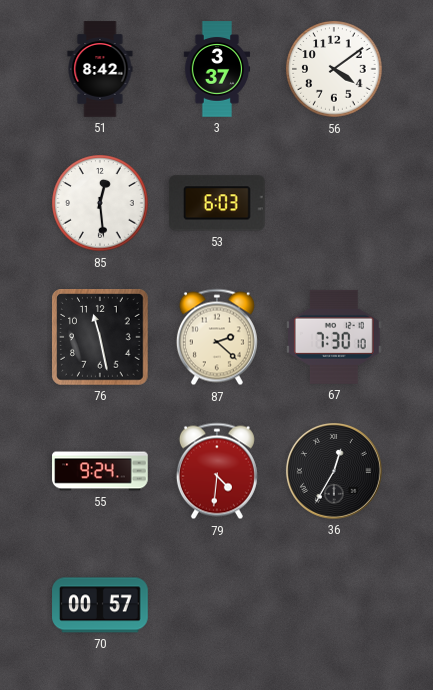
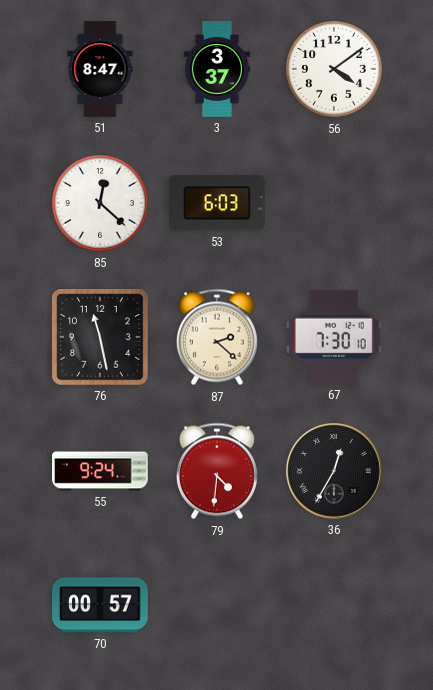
51: 8:42 -> 8:47 (100, 69)
85: 12:29 -> 12:22 (100, 203)
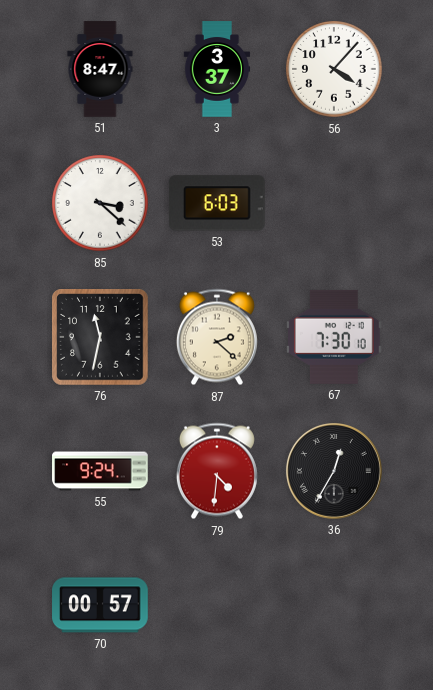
56: 4:09 -> 4:07 (334, 69)
85: 12:22 -> 3:22 (100, 203)
76: 11:28 -> 11:32 (101, 338)
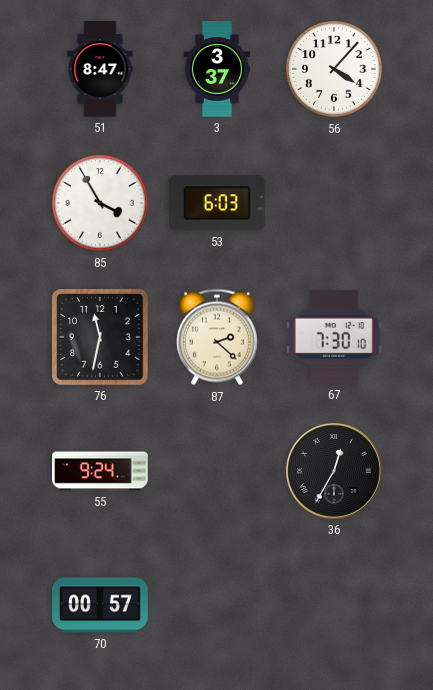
85: 3:22 -> 3:55 (100, 203)
79: 4:31 -> none (217, 471)
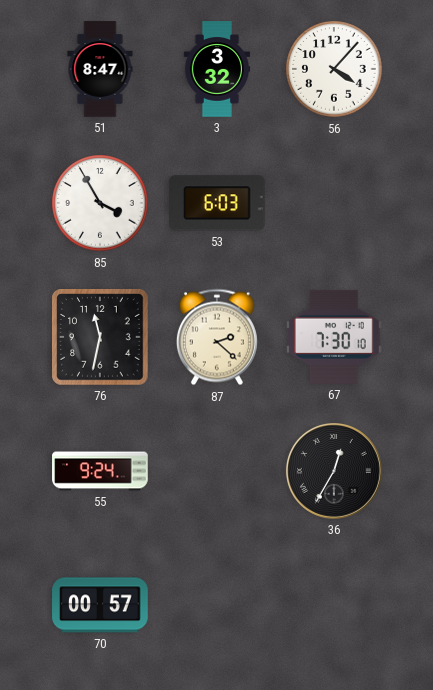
3: 3:37 -> 3:32 (217, 69)
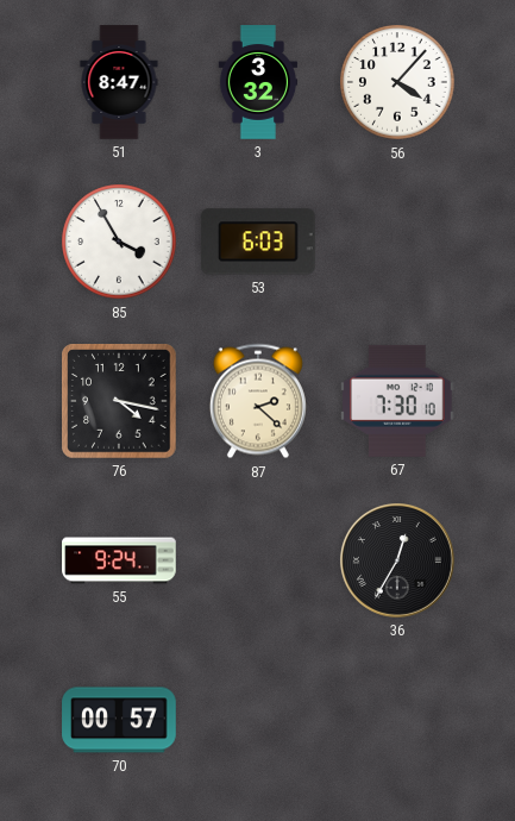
76: 11:32 -> 4:17 (120, 402)
